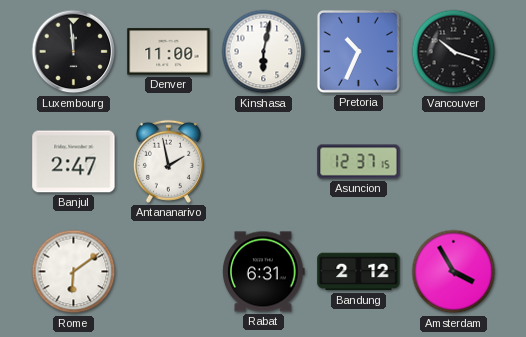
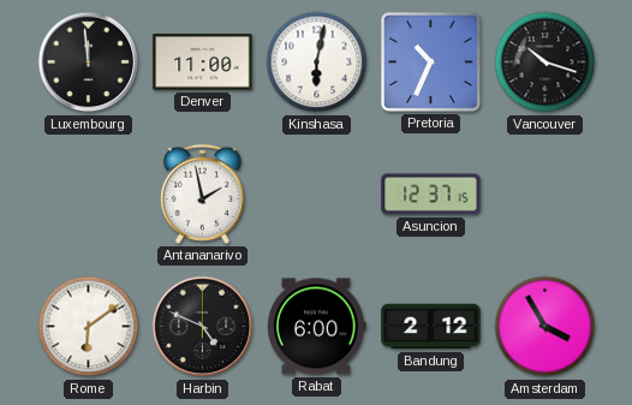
Banjul: 2:47 -> none (74, 162)
Harbin: none -> 4:49 (203, 327)
Rabat: 6:31 -> 6:00 (317, 327)
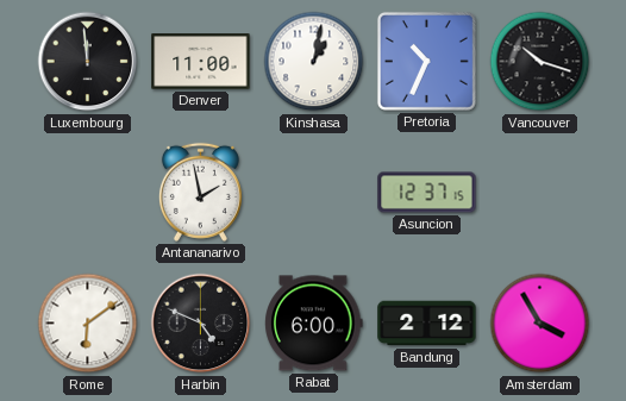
Kinshasa: 6:02 -> 1:02 (314, 62)
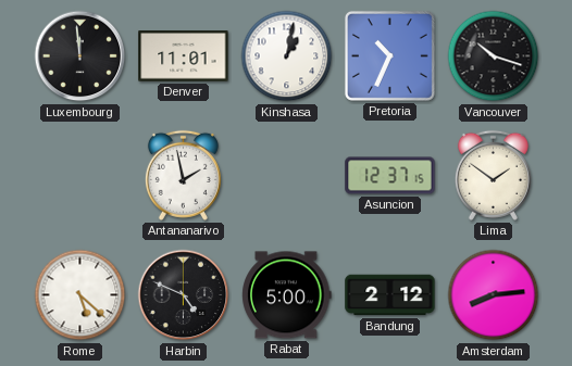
Denver: 11:00 -> 11:01 (184, 56)
Lima: none -> 1:51 (493, 175)
Rome: 6:09 -> 5:22 (80, 295)
Rabat: 6:00 -> 5:00 (287, 295)
Amsterdam: 3:55 -> 8:14 (494, 295)
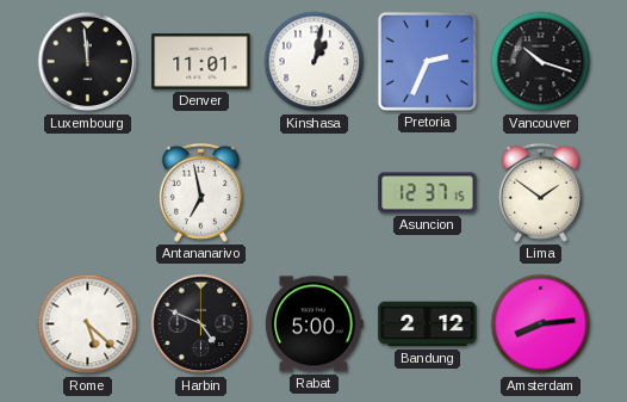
Pretoria: 10:34 -> 2:34 (427, 61)
Antananarivo: 1:58 -> 6:58 (200, 192)
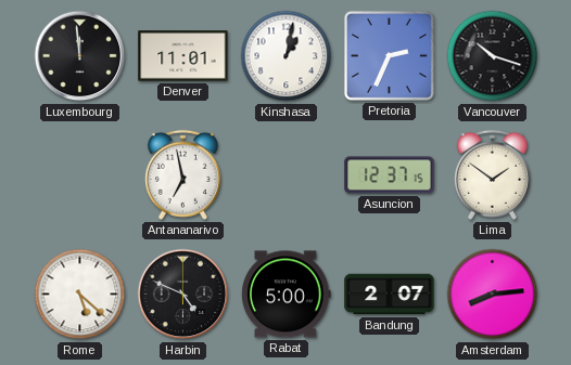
Bandung: 2:12 -> 2:07 (390, 295)
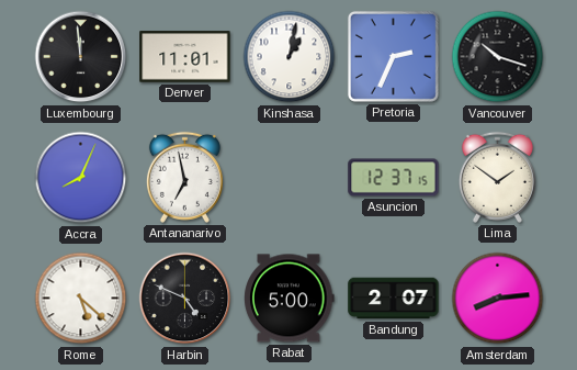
Accra: none -> 8:04 (81, 178)
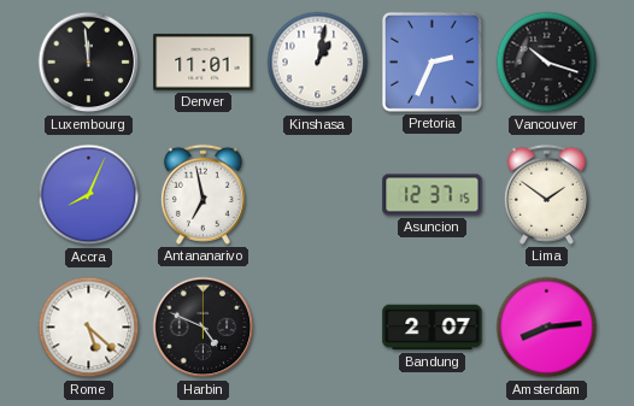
Rabat: 5:00 -> none (290, 299)
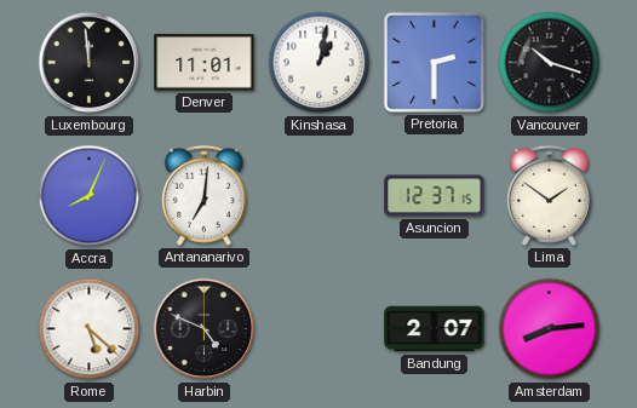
Pretoria: 2:34 -> 2:30 (434, 62)
Antananarivo: 6:58 -> 7:01 (203, 195)
